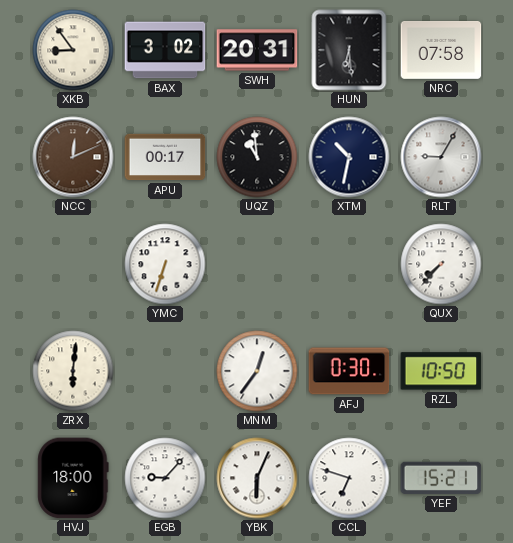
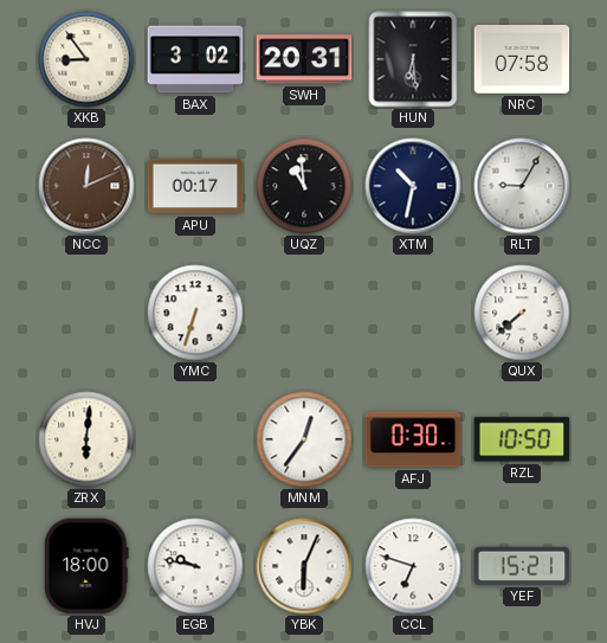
QUX: 7:37 -> 7:38 (522, 313)
EGB: 9:07 -> 9:47 (195, 566)
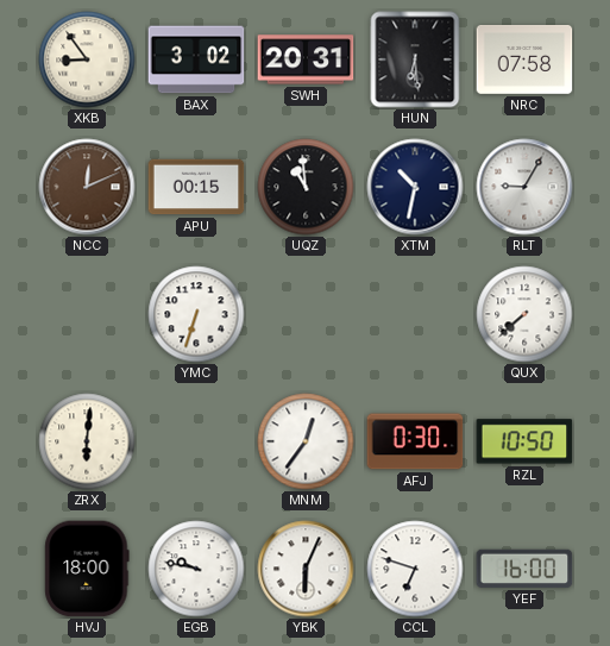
APU: 00:17 -> 00:15 (196, 187)
YEF: 15:21 -> 16:00 (524, 569)
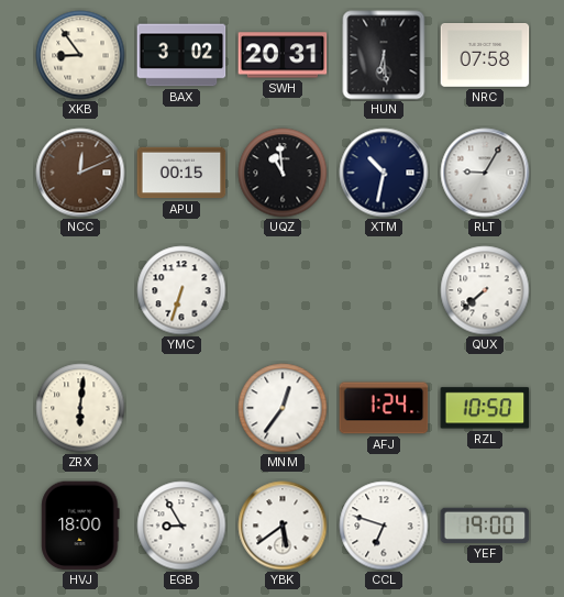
AFJ: 0:30 -> 1:24 (384, 408)
EGB: 9:47 -> 8:55 (181, 526)
YBK: 6:04 -> 5:39 (283, 526)
YEF: 16:00 -> 19:00 (485, 526)
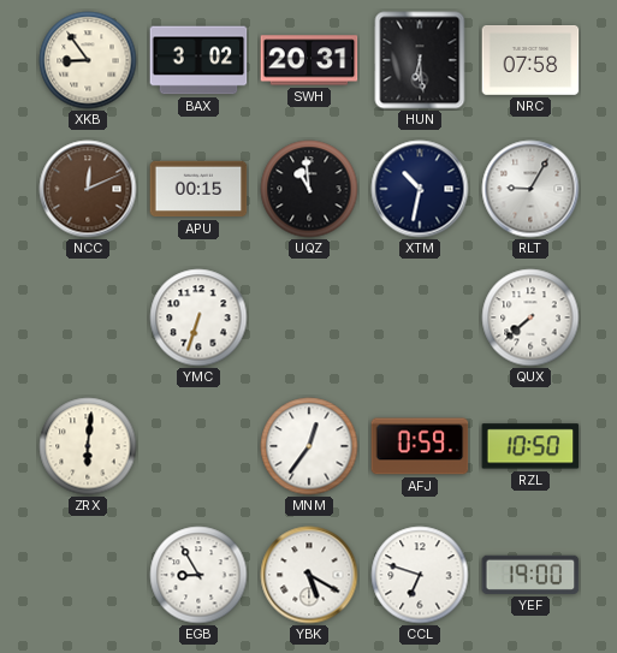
AFJ: 1:24 -> 0:59 (420, 446)
HVJ: 18:00 -> none (80, 526)
YBK: 5:39 -> 5:20 (309, 575)
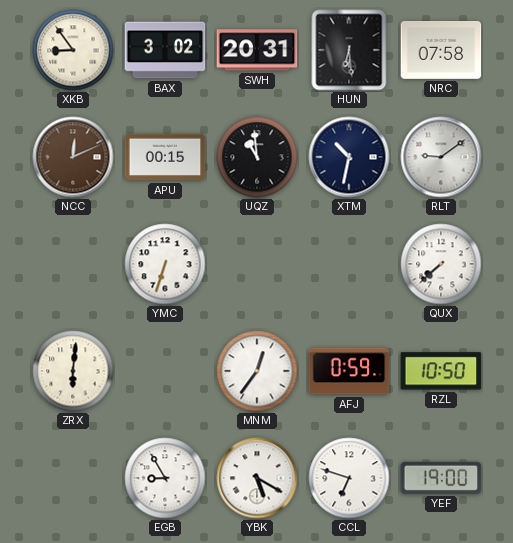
RLT: 9:05 -> 9:09 (441, 157)
